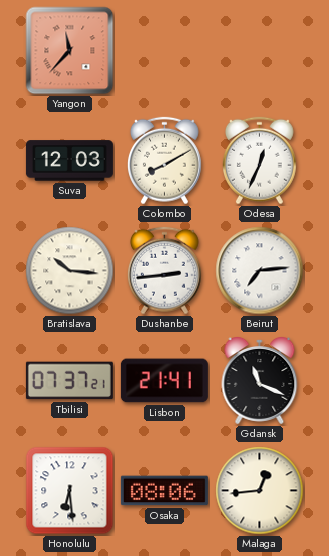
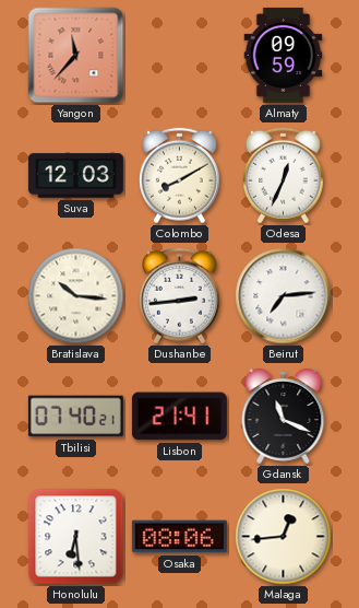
Almaty: none -> 09:59 (284, 55)
Tbilisi: 07:37 -> 07:40 (75, 417)
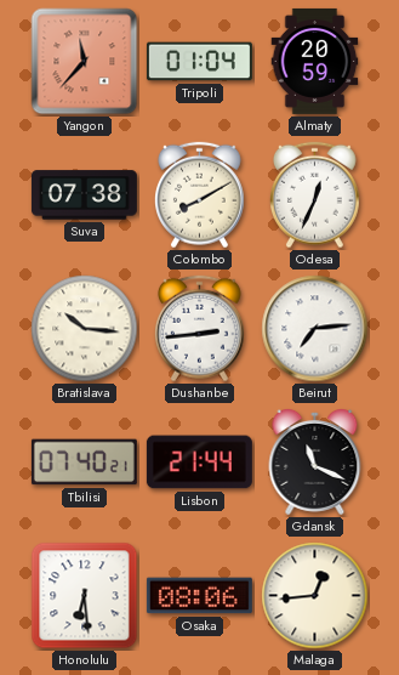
Tripoli: none -> 01:04 (199, 62)
Almaty: 09:59 -> 20:59 (315, 61)
Suva: 12:03 -> 07:38 (84, 195)
Lisbon: 21:41 -> 21:44 (199, 463)
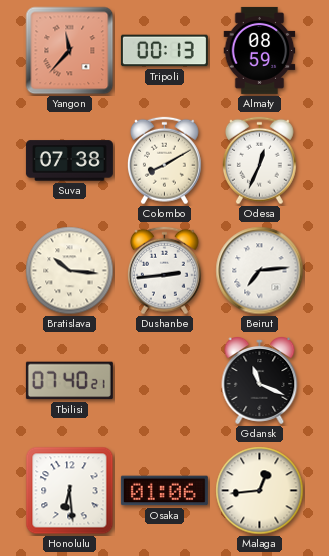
Tripoli: 01:04 -> 00:13 (164, 51)
Almaty: 20:59 -> 08:59 (260, 50)
Lisbon: 21:44 -> none (199, 463)
Osaka: 08:06 -> 01:06 (164, 491)
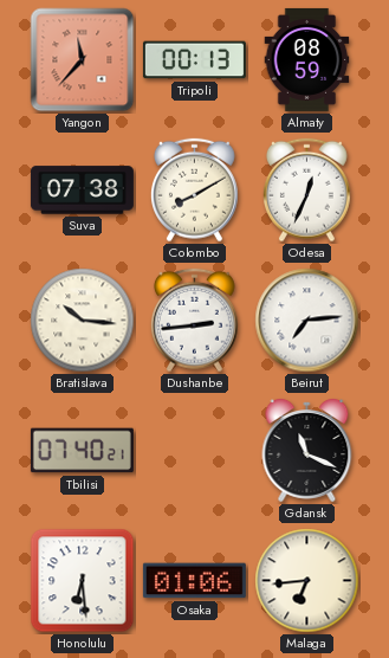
Malaga: 12:44 -> 6:44 (307, 581)
